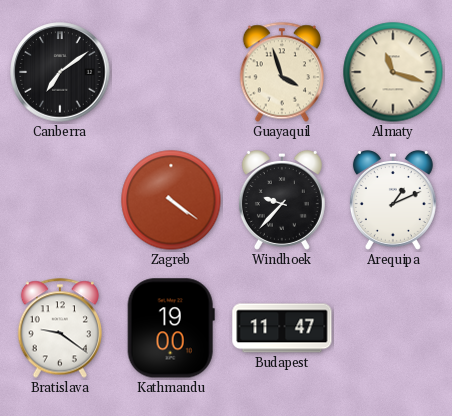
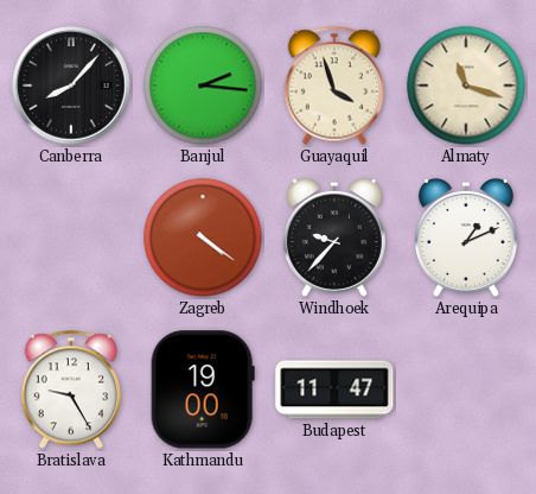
Canberra: 7:09 -> 8:07 (71, 85)
Banjul: none -> 2:16 (203, 85)
Bratislava: 9:21 -> 9:25 (70, 389)
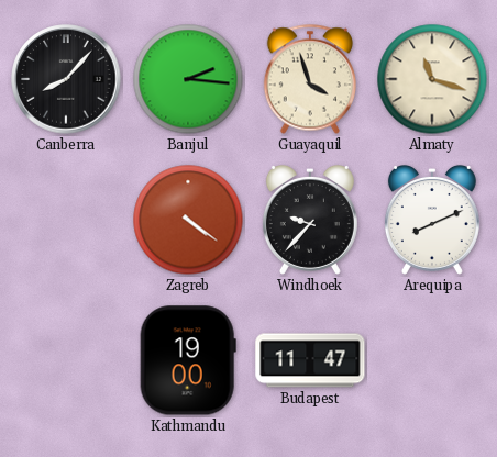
Arequipa: 1:11 -> 8:11 (432, 220)
Bratislava: 9:25 -> none (70, 389)
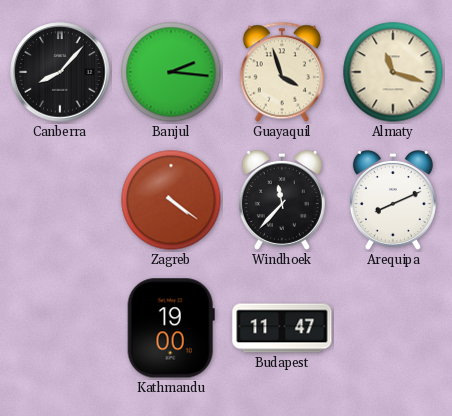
Windhoek: 9:37 -> 11:37 (282, 200)
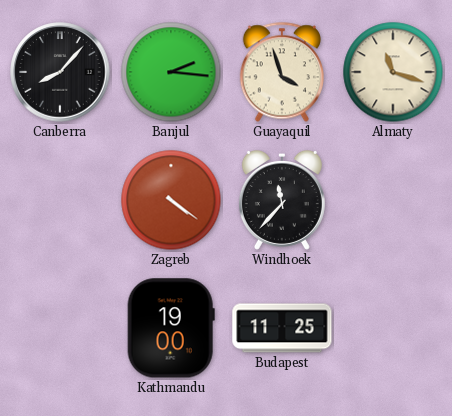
Arequipa: 8:11 -> none (393, 200)
Budapest: 11:47 -> 11:25 (282, 328)
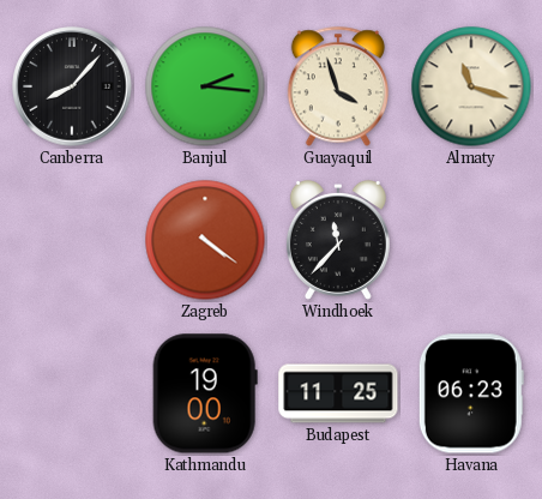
Havana: none -> 06:23 (471, 393)
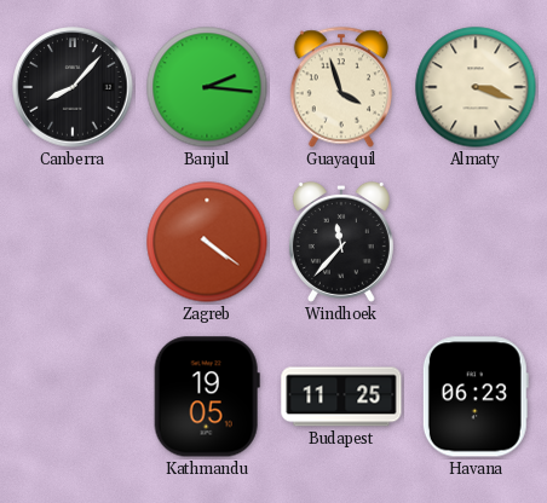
Almaty: 11:18 -> 3:18 (476, 87)
Kathmandu: 19:00 -> 19:05 (207, 397)
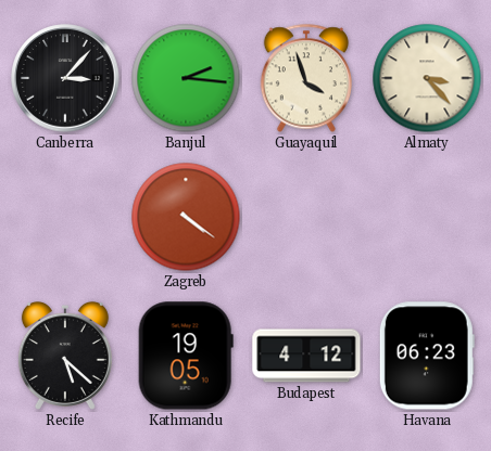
Canberra: 8:07 -> 3:07 (65, 78)
Almaty: 3:18 -> 3:23 (427, 78)
Windhoek: 11:37 -> none (341, 242)
Recife: none -> 5:22 (65, 356)
Budapest: 11:25 -> 4:12 (306, 356)
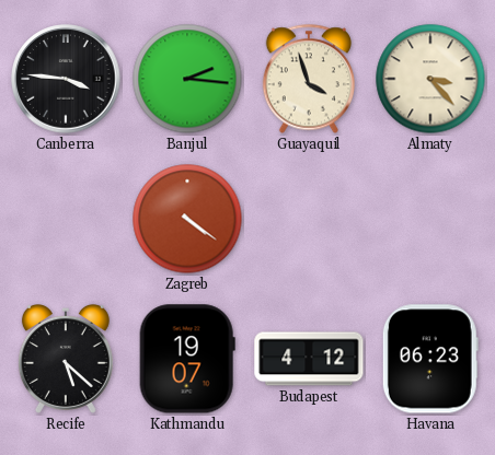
Canberra: 3:07 -> 3:46 (66, 79)
Kathmandu: 19:05 -> 19:07 (187, 359)
